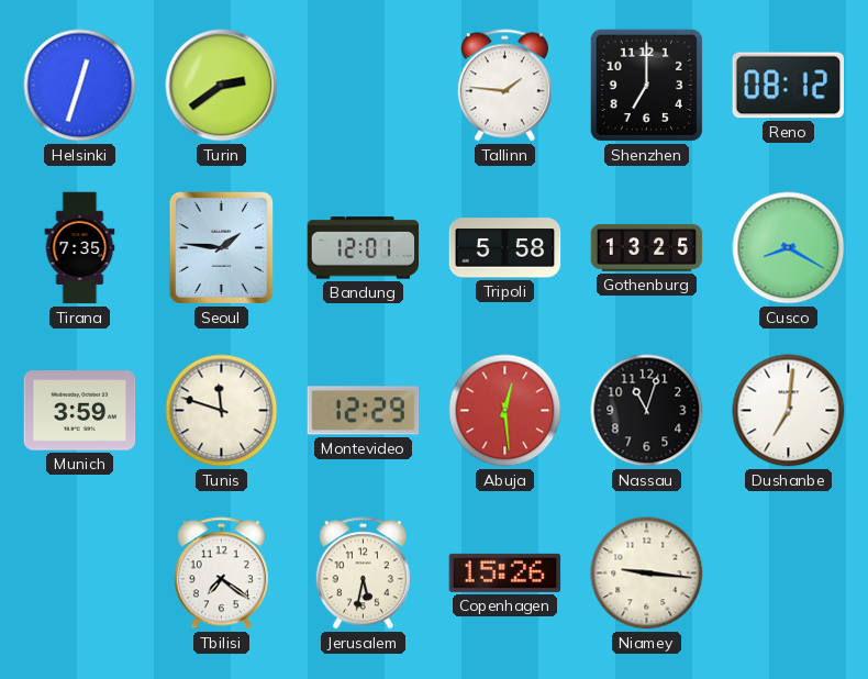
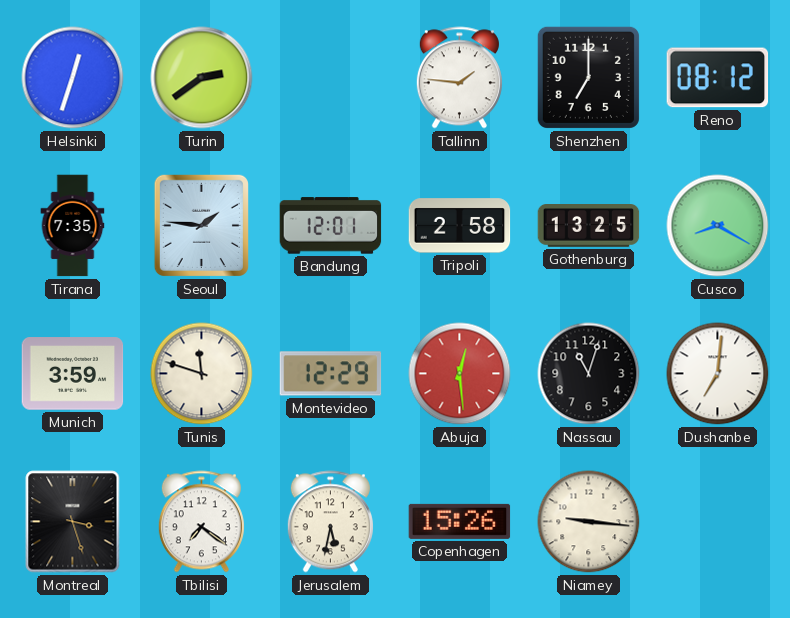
Tripoli: 5:58 -> 2:58 (460, 226)
Montreal: none -> 3:27 (73, 522)
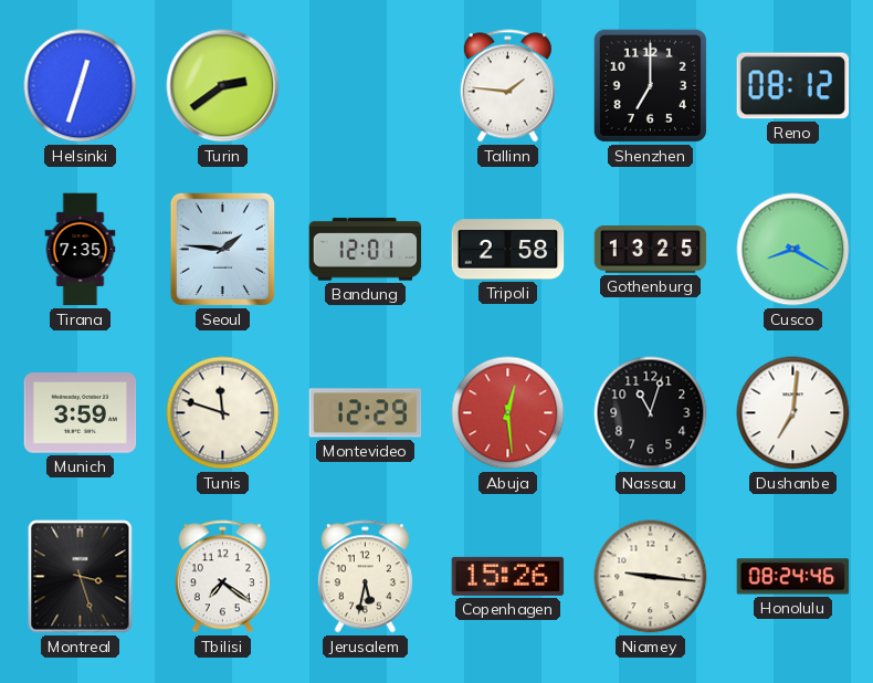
Honolulu: none -> 08:24 (793, 577)
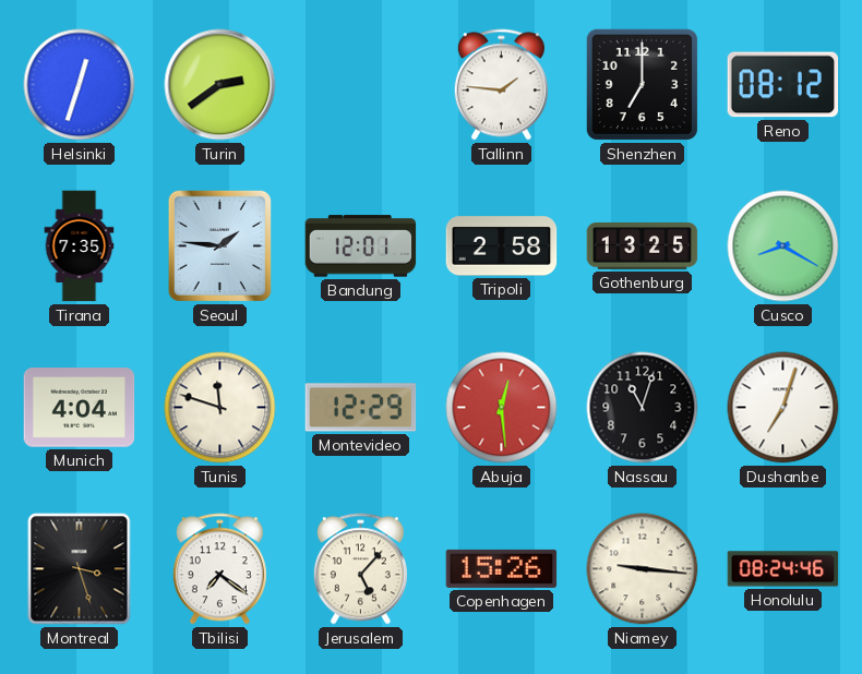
Munich: 3:59 -> 4:04 (80, 408)
Dushanbe: 7:01 -> 7:03 (783, 408)
Jerusalem: 5:32 -> 5:07 (360, 569)
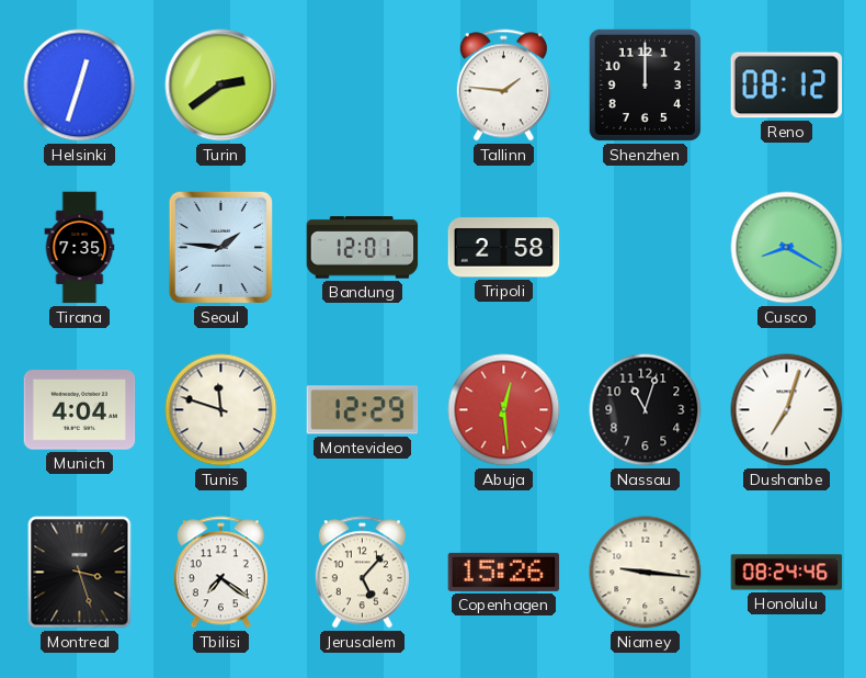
Shenzhen: 7:00 -> 12:00 (645, 84)
Gothenburg: 13:25 -> none (643, 246)
